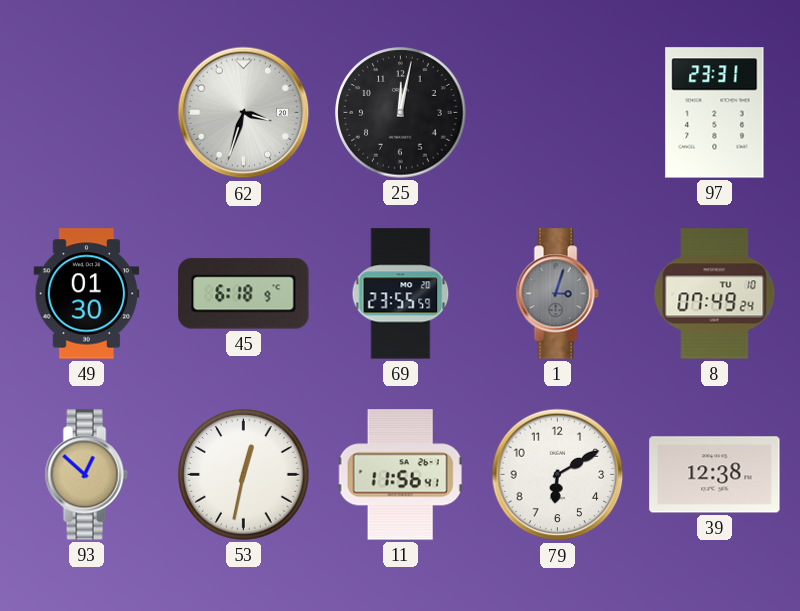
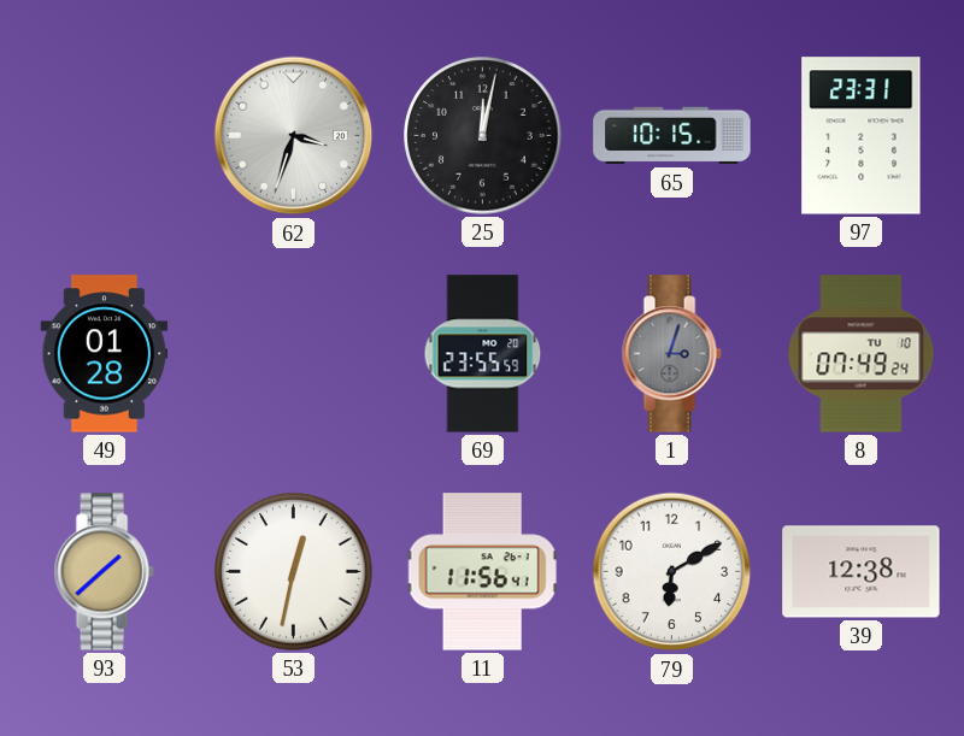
65: none -> 10:15 (672, 136)
49: 01:30 -> 01:28 (105, 354)
45: 6:18 -> none (244, 294)
93: 12:52 -> 1:38 (104, 572)
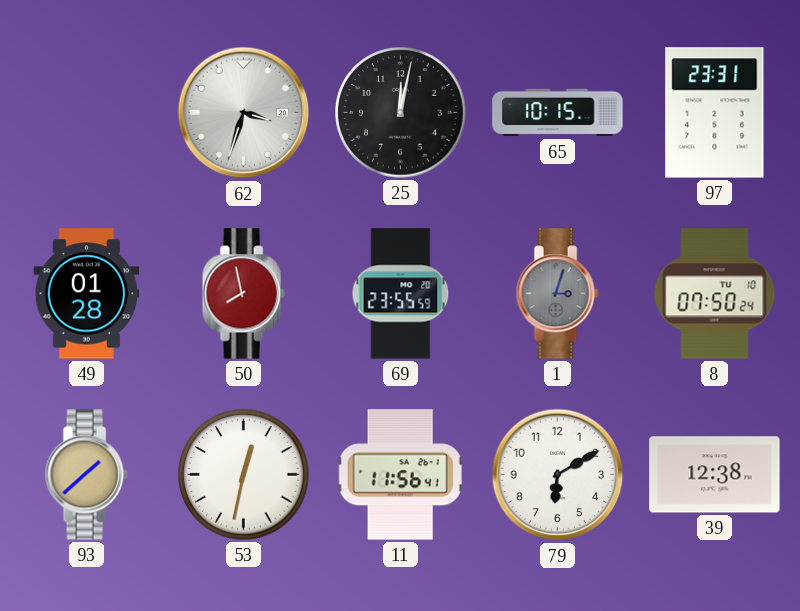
50: none -> 7:58 (243, 294)
8: 07:49 -> 07:50 (715, 294)
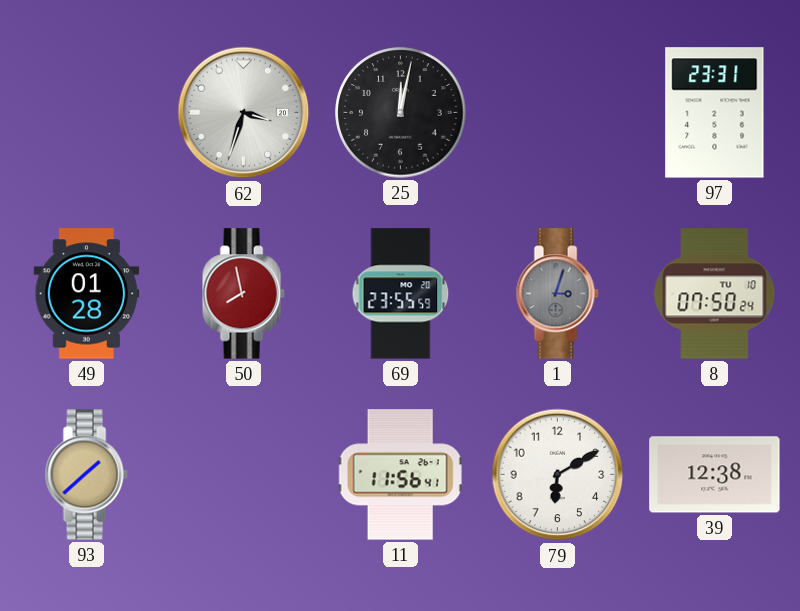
65: 10:15 -> none (558, 113)
53: 12:32 -> none (244, 475)
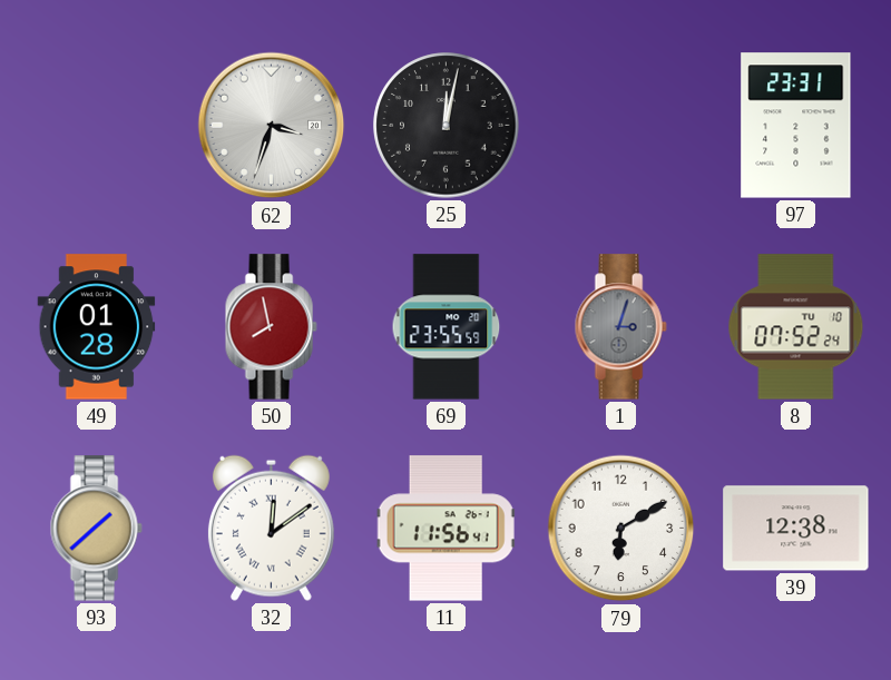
8: 07:50 -> 07:52 (796, 327)
32: none -> 12:09 (271, 528)
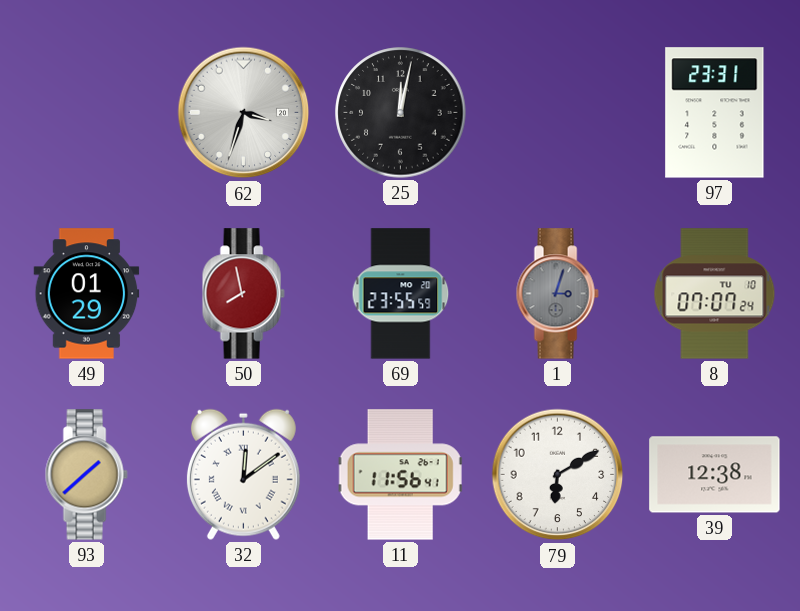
49: 01:28 -> 01:29 (87, 294)
8: 07:52 -> 07:07 (715, 294)
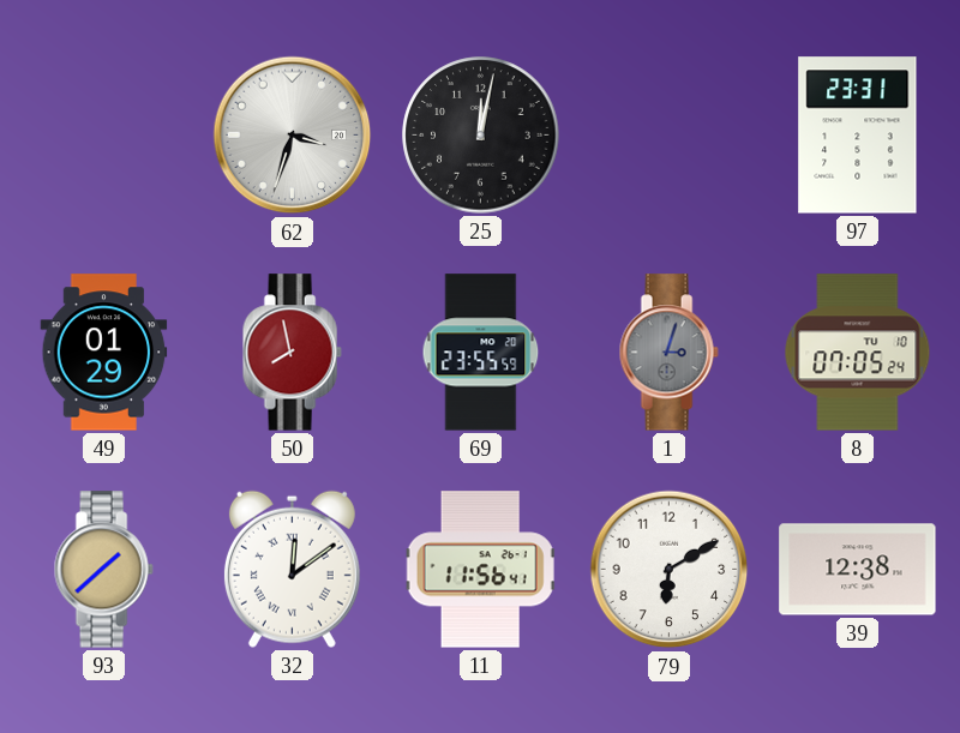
8: 07:07 -> 07:05 (858, 353)
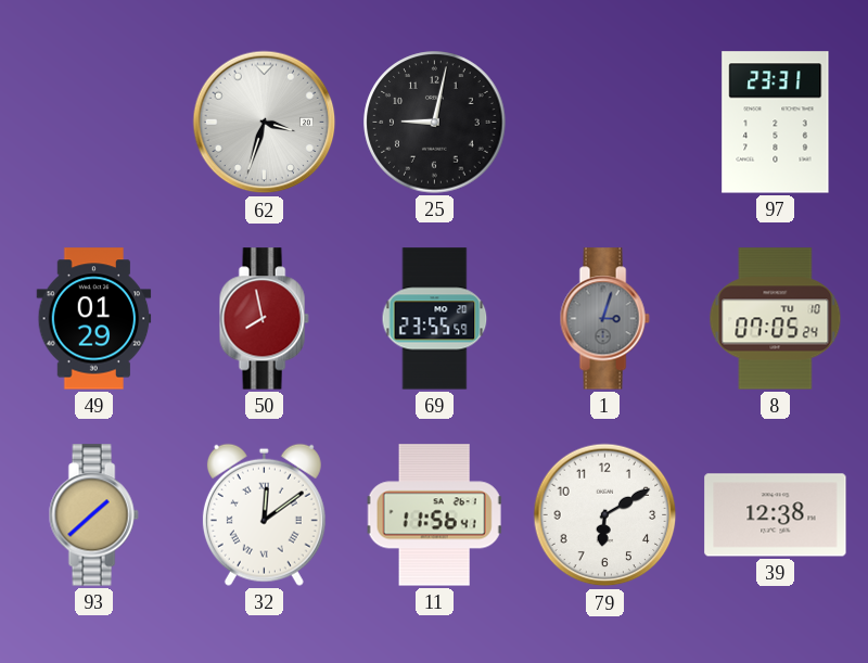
25: 12:02 -> 9:02 (435, 123)
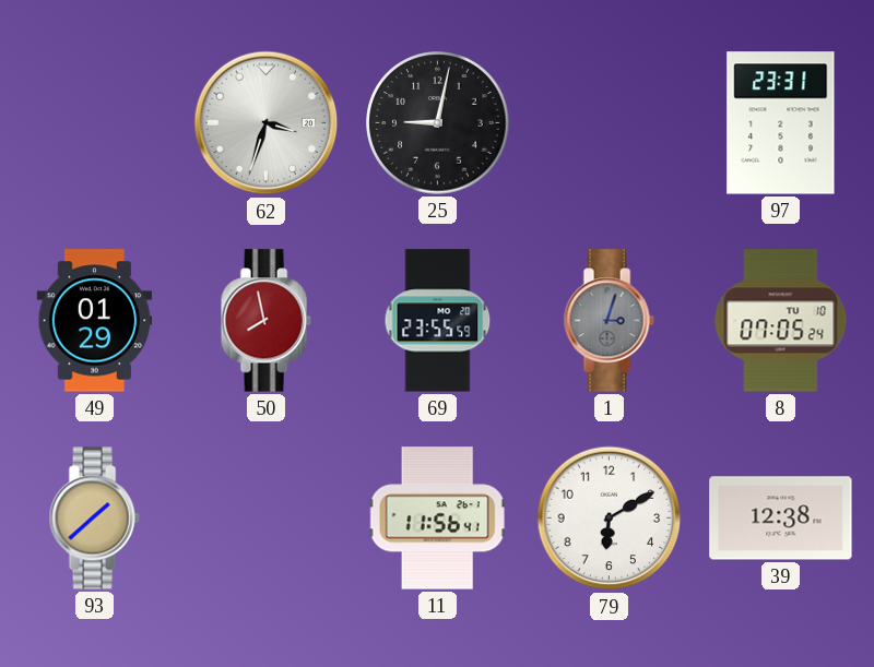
32: 12:09 -> none (264, 514)
